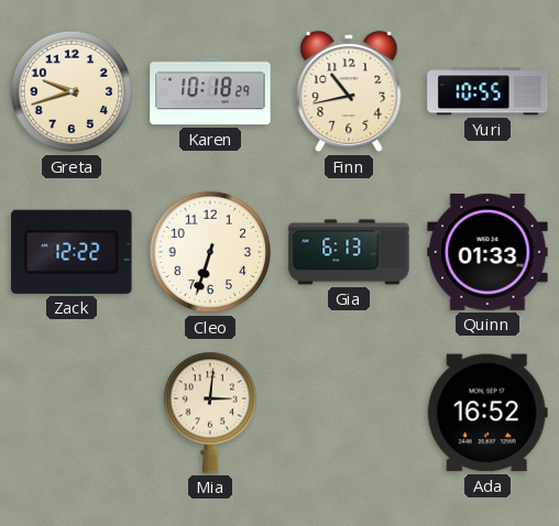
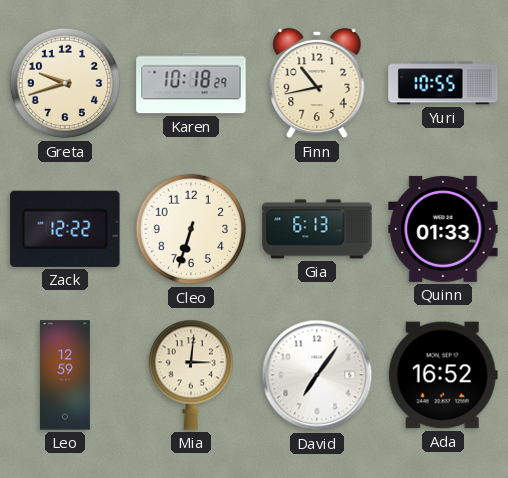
Leo: none -> 12:59 (65, 375)
David: none -> 7:06 (317, 375)
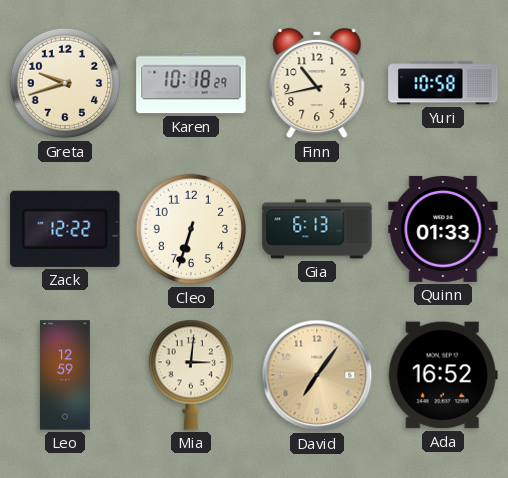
Yuri: 10:55 -> 10:58 (443, 83)
David dial: white -> champagne (317, 375)
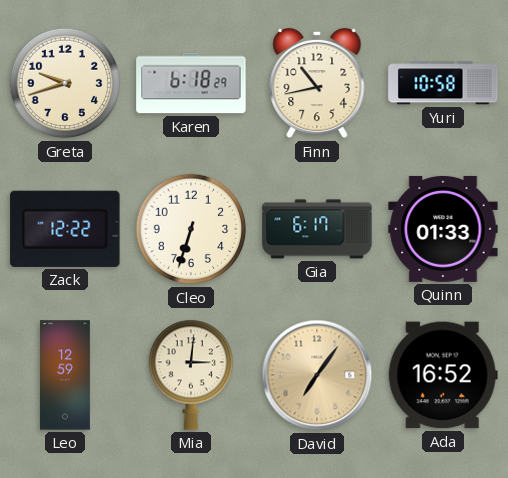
Karen: 10:18 -> 6:18 (191, 83)
Gia: 6:13 -> 6:17 (317, 229)
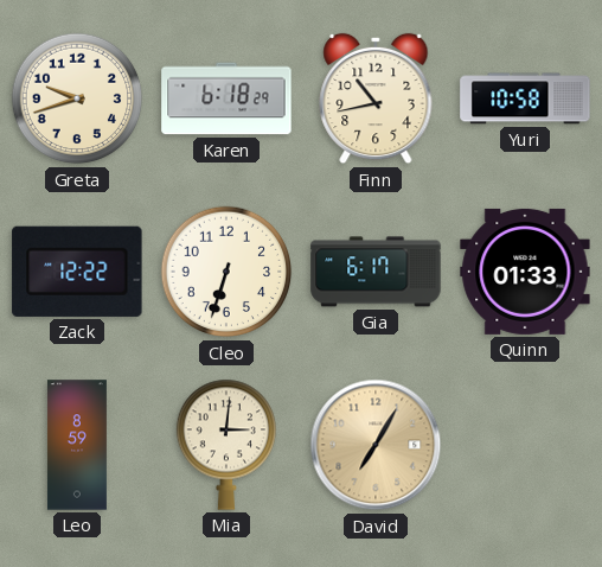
Leo: 12:59 -> 8:59 (77, 445)
David: 7:06 -> 7:05 (376, 445)
Ada: 16:52 -> none (443, 375)
